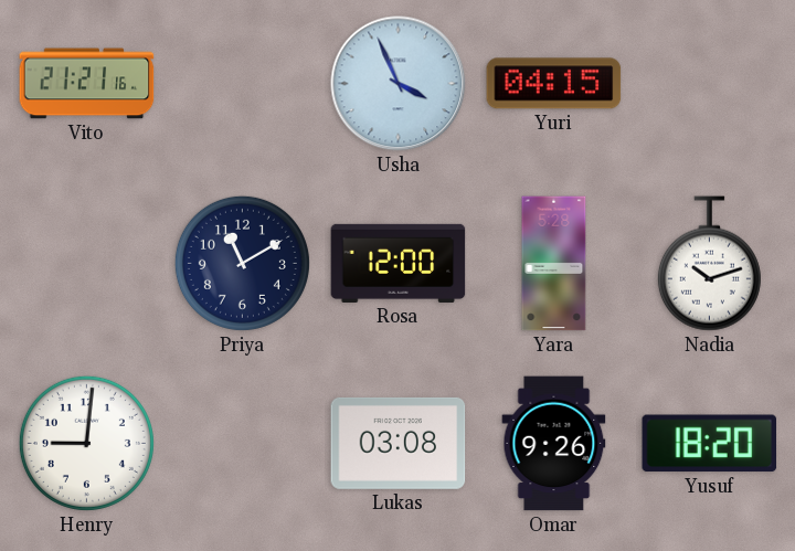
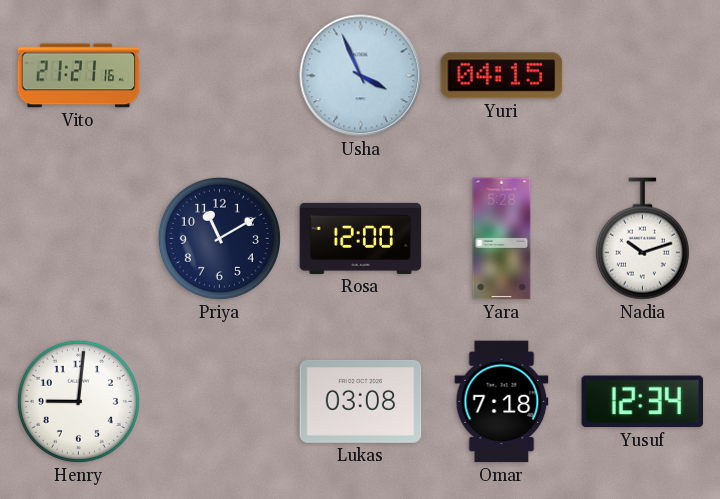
Omar: 9:26 -> 7:18 (502, 402)
Yusuf: 18:20 -> 12:34 (643, 402)
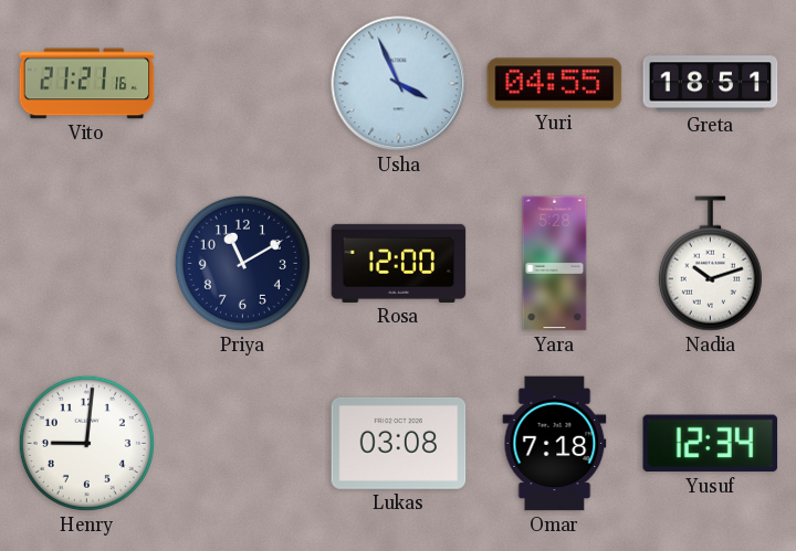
Yuri: 04:15 -> 04:55 (555, 84)
Greta: none -> 18:51 (711, 84)
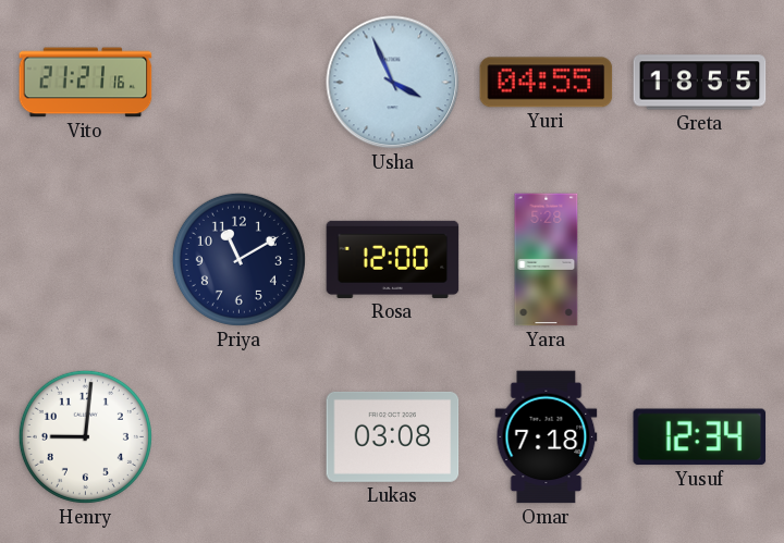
Greta: 18:51 -> 18:55 (700, 83)
Nadia: 10:12 -> none (710, 264)
